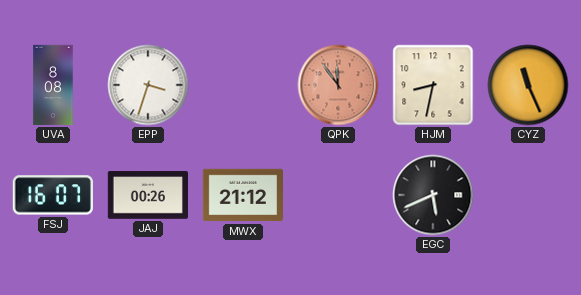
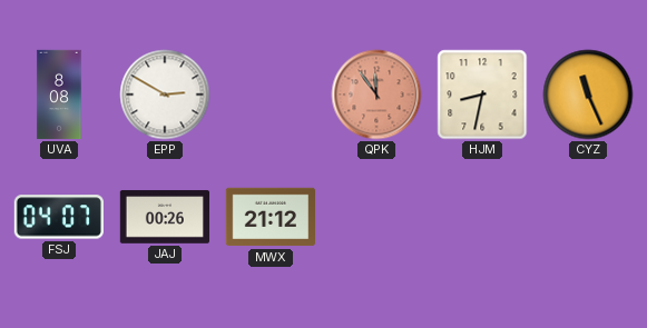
EPP: 3:33 -> 2:50 (165, 95)
FSJ: 16:07 -> 04:07 (59, 217)
EGC: 5:41 -> none (433, 195)
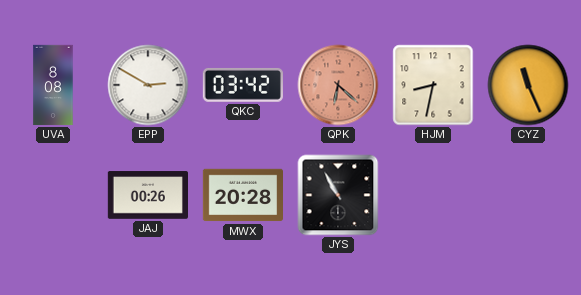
QKC: none -> 03:42 (243, 85)
QPK: 11:54 -> 6:22 (338, 85)
FSJ: 04:07 -> none (59, 217)
MWX: 21:12 -> 20:28 (242, 195)
JYS: none -> 10:55 (338, 195)
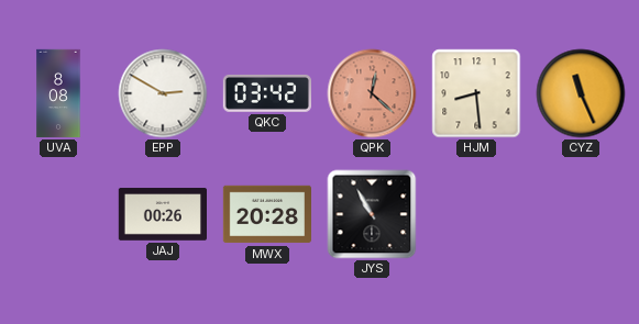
QPK: 6:22 -> 12:22 (372, 93)
HJM: 8:32 -> 8:29 (476, 93)
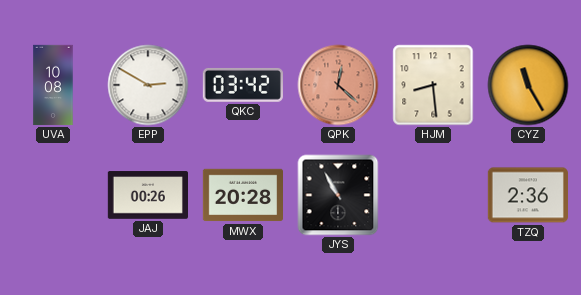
UVA: 8:08 -> 10:08 (53, 85)
CYZ: 11:26 -> 11:25 (528, 85)
TZQ: none -> 2:36 (528, 195)
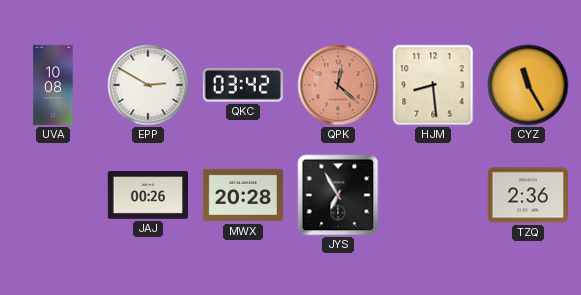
JYS: 10:55 -> 6:55 (338, 195)
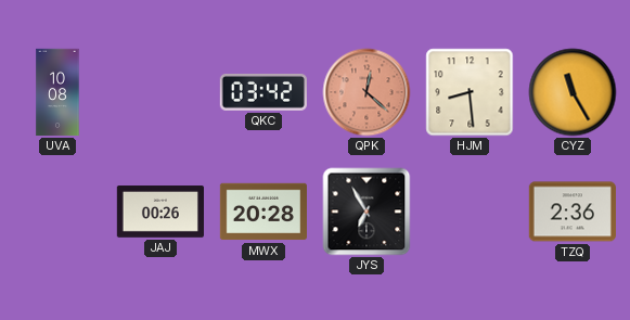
EPP: 2:50 -> none (148, 85)
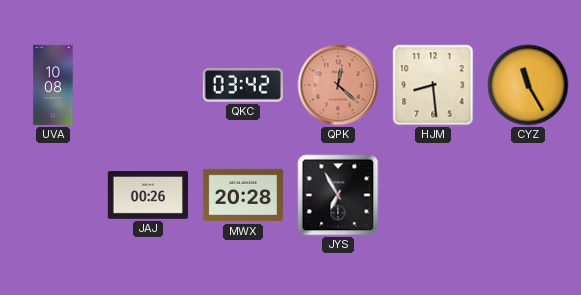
TZQ: 2:36 -> none (573, 212)
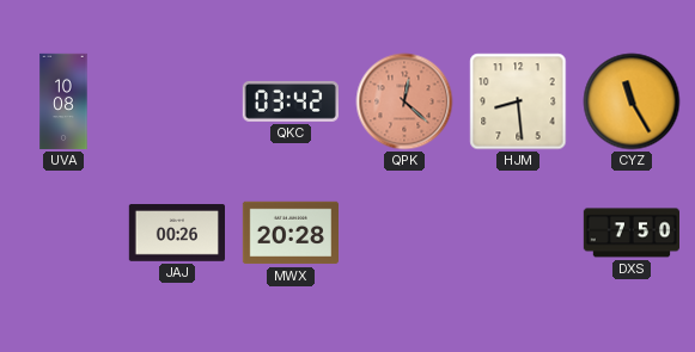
JYS: 6:55 -> none (338, 195)
DXS: none -> 7:50 (630, 233)
